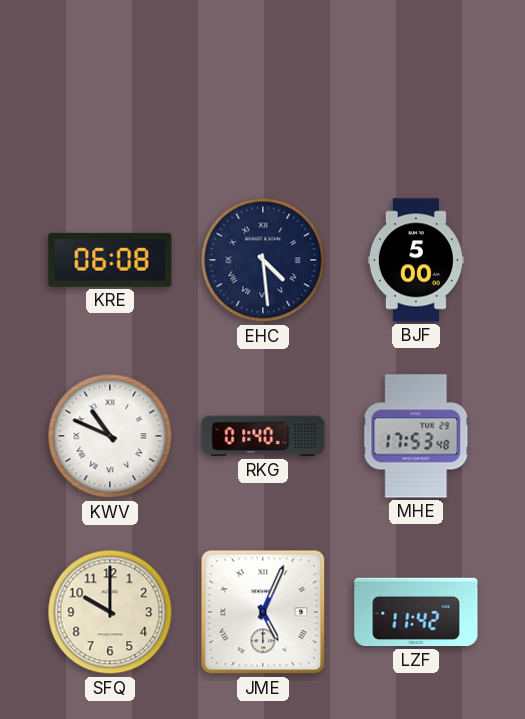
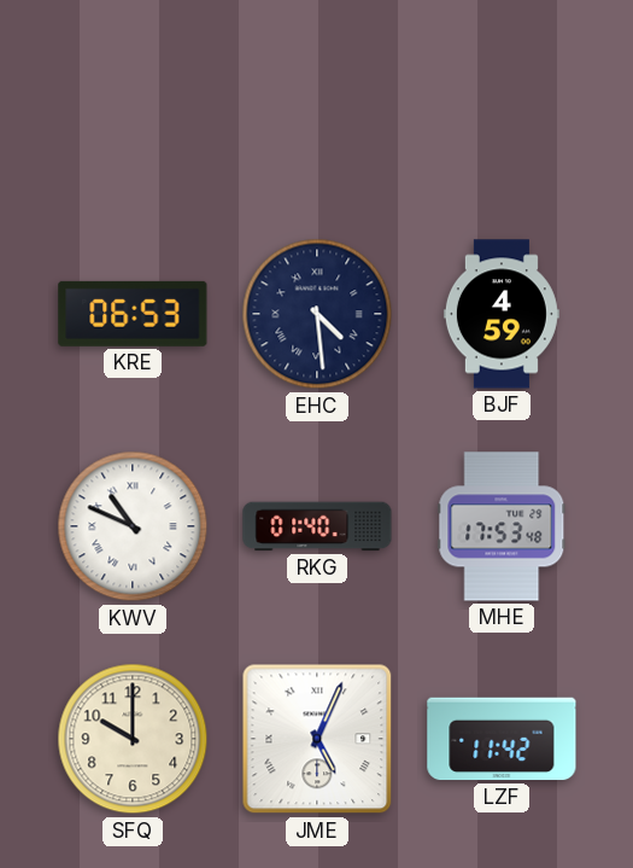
KRE: 06:08 -> 06:53 (133, 314)
BJF: 5:00 -> 4:59 (502, 314)
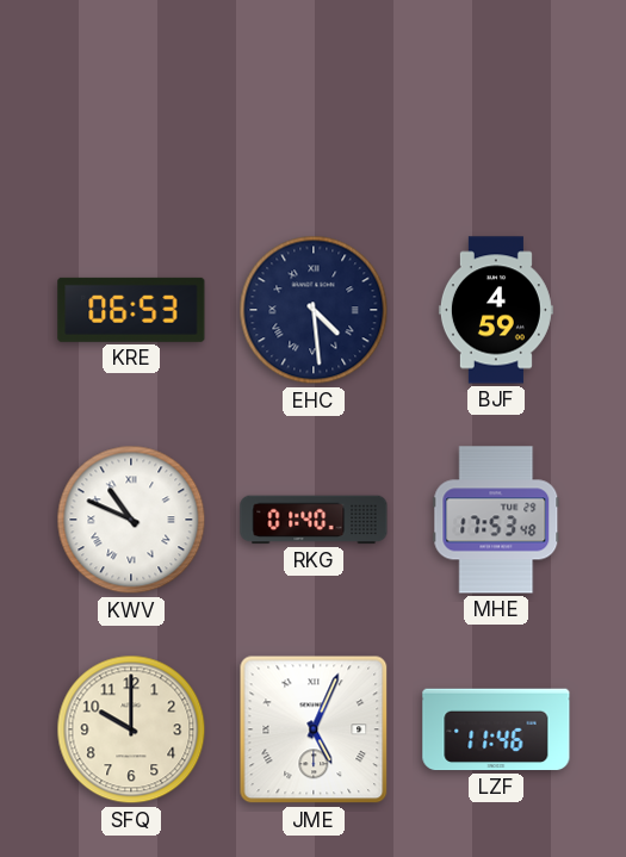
LZF: 11:42 -> 11:46 (496, 729)
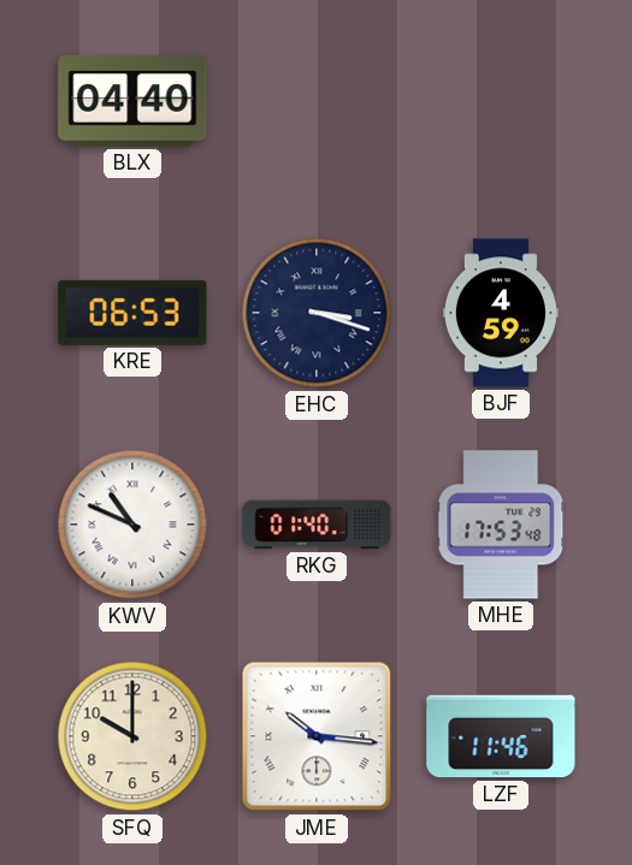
BLX: none -> 04:40 (132, 101)
EHC: 4:29 -> 3:18 (317, 313)
JME: 5:04 -> 10:16 (317, 736)
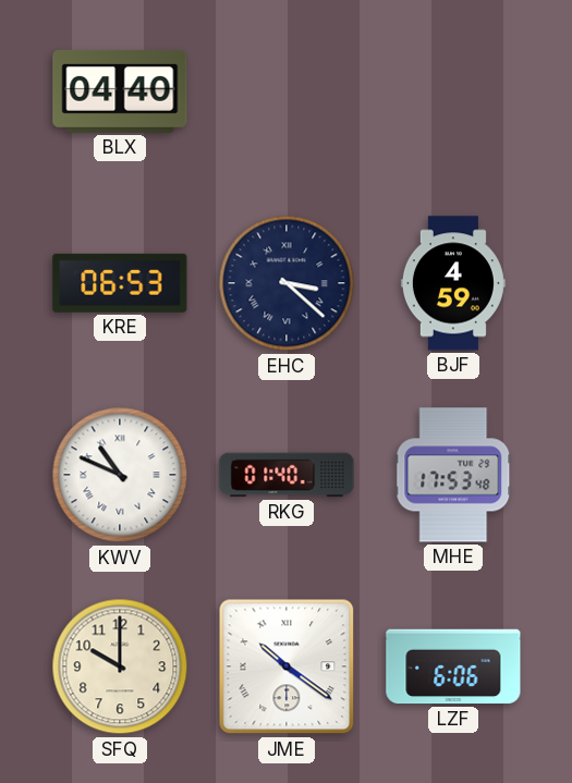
EHC: 3:18 -> 3:22 (287, 283)
JME: 10:16 -> 10:21 (287, 666)
LZF: 11:46 -> 6:06 (453, 666)
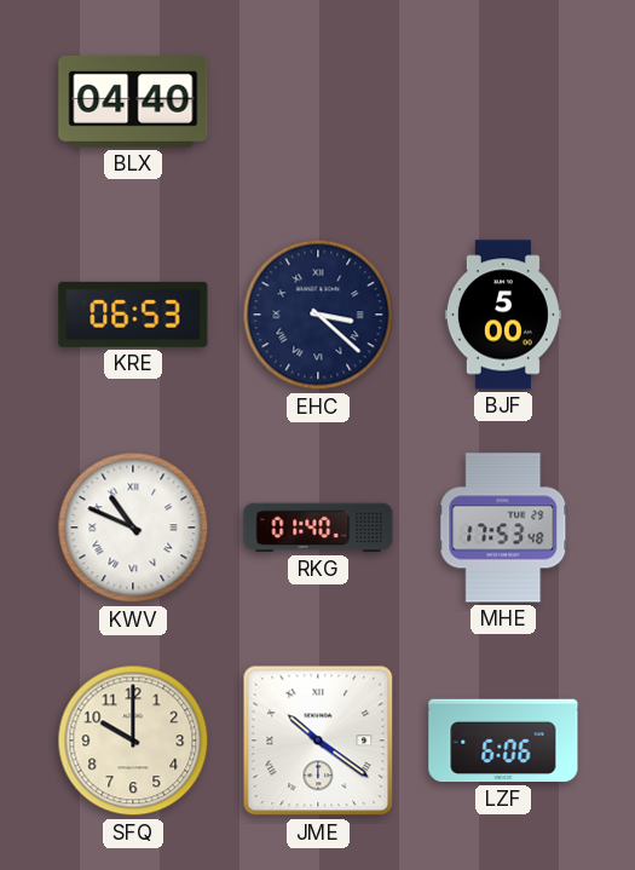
BJF: 4:59 -> 5:00 (503, 315)
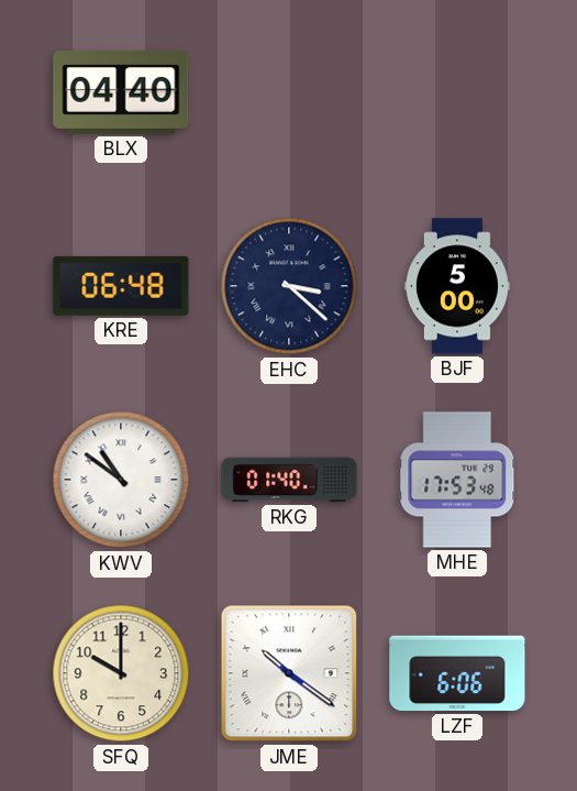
KRE: 06:53 -> 06:48 (121, 286)
KWV: 10:49 -> 10:51 (121, 480)
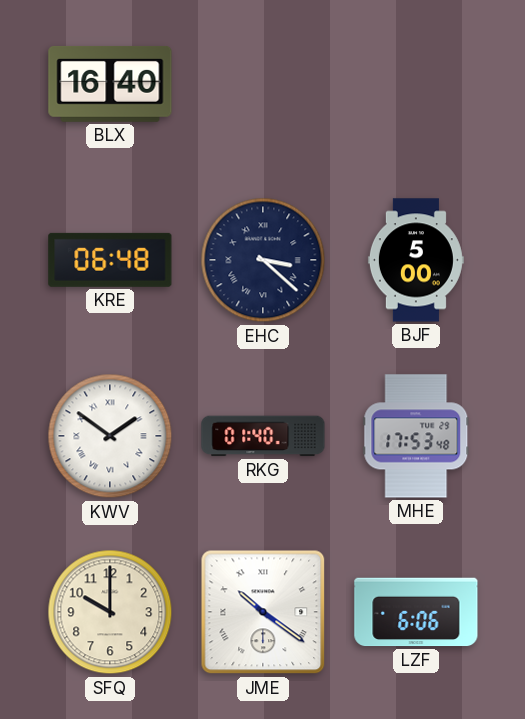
BLX: 04:40 -> 16:40 (110, 84)
KWV: 10:51 -> 1:51 (110, 436)
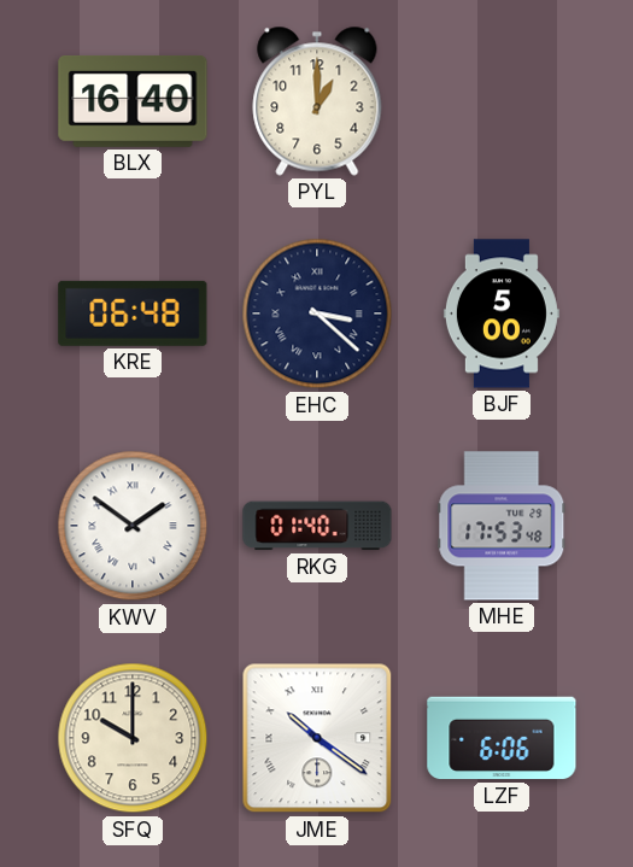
PYL: none -> 1:00 (317, 101)
